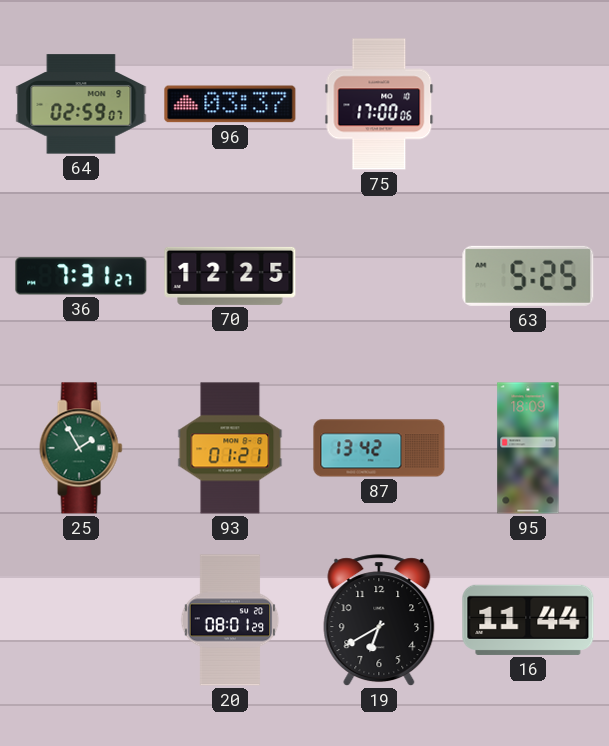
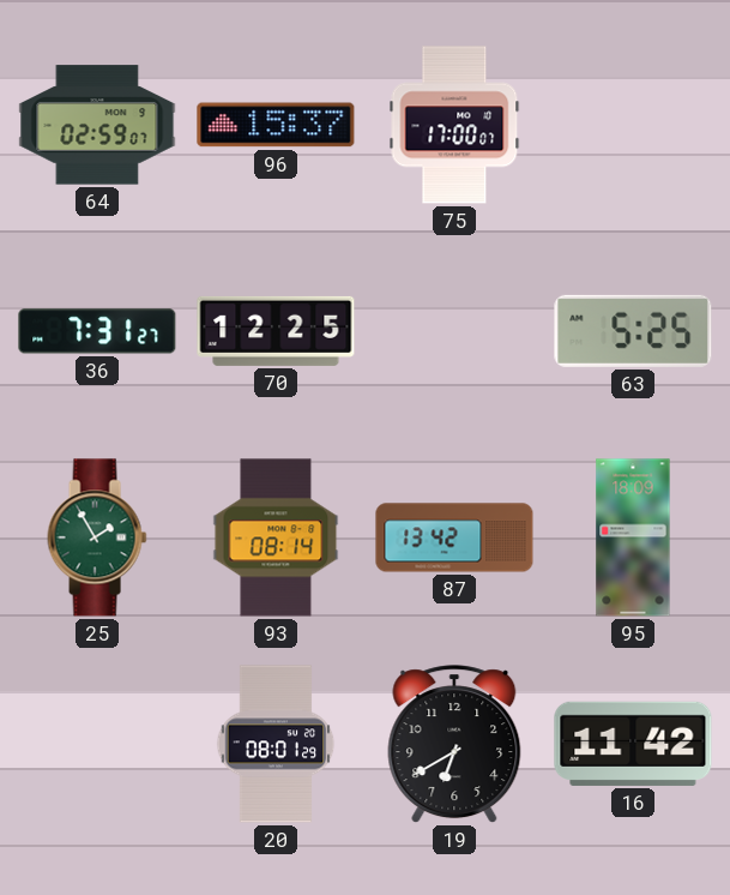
96: 03:37 -> 15:37 (276, 125)
75: 17:00:06 -> 17:00:07 (454, 125)
93: 01:21 -> 08:14 (276, 537)
16: 11:44 -> 11:42 (633, 744)
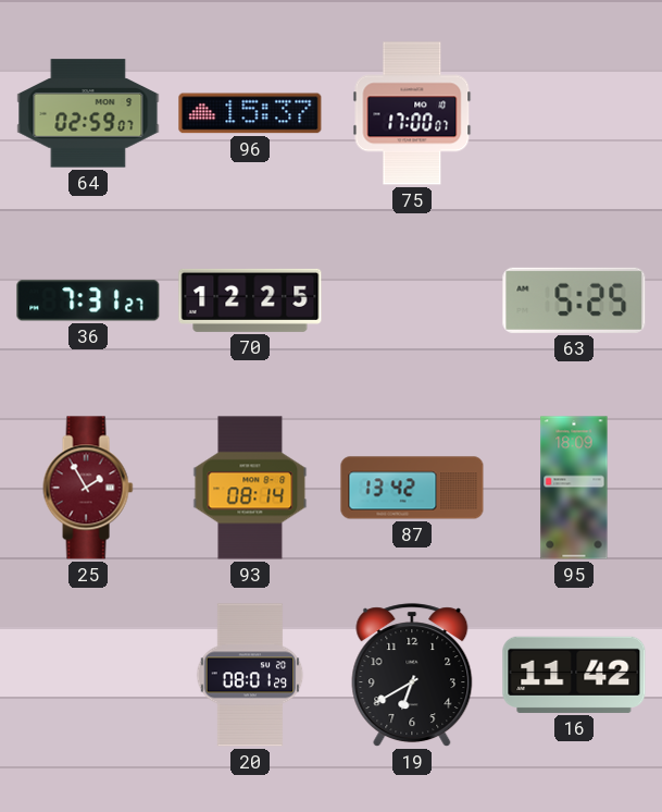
25 dial: green -> burgundy (88, 488)
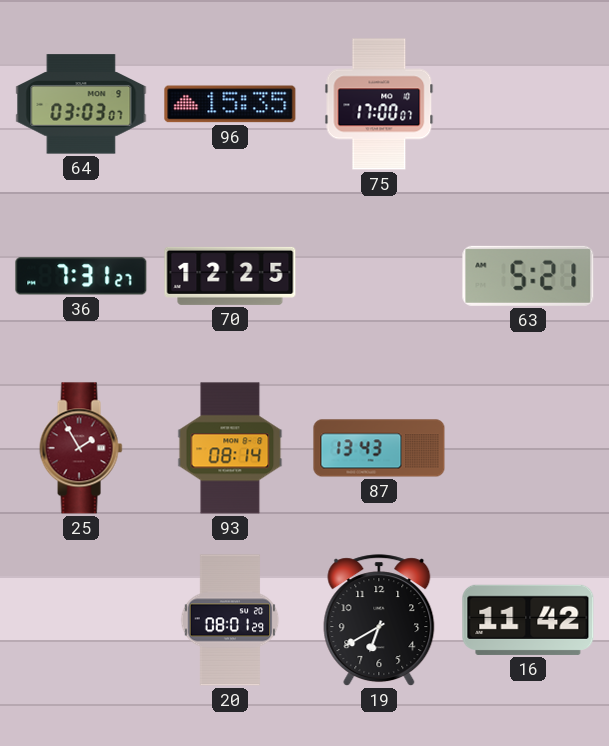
64: 02:59 -> 03:03 (81, 104)
96: 15:37 -> 15:35 (230, 104)
63: 5:25 -> 5:21 (528, 276)
87: 13:42 -> 13:43 (379, 448)
95: 18:09 -> none (574, 488)
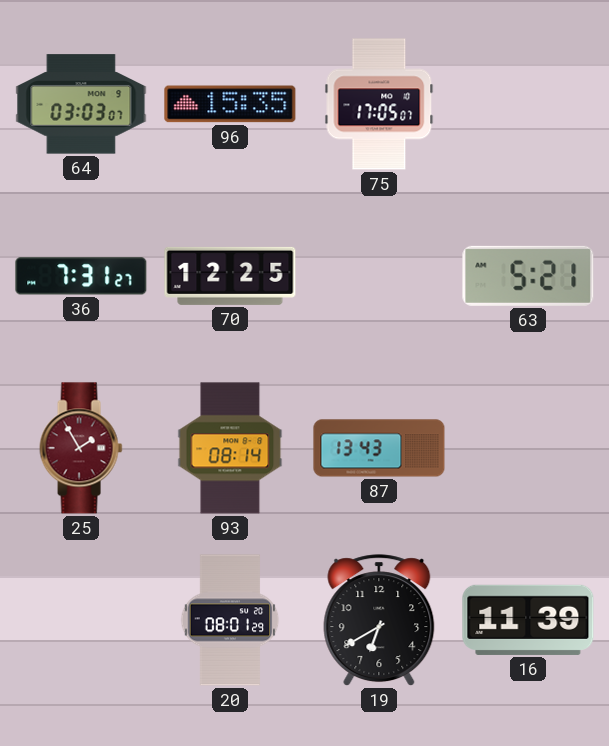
75: 17:00 -> 17:05 (379, 104)
16: 11:42 -> 11:39 (528, 620)
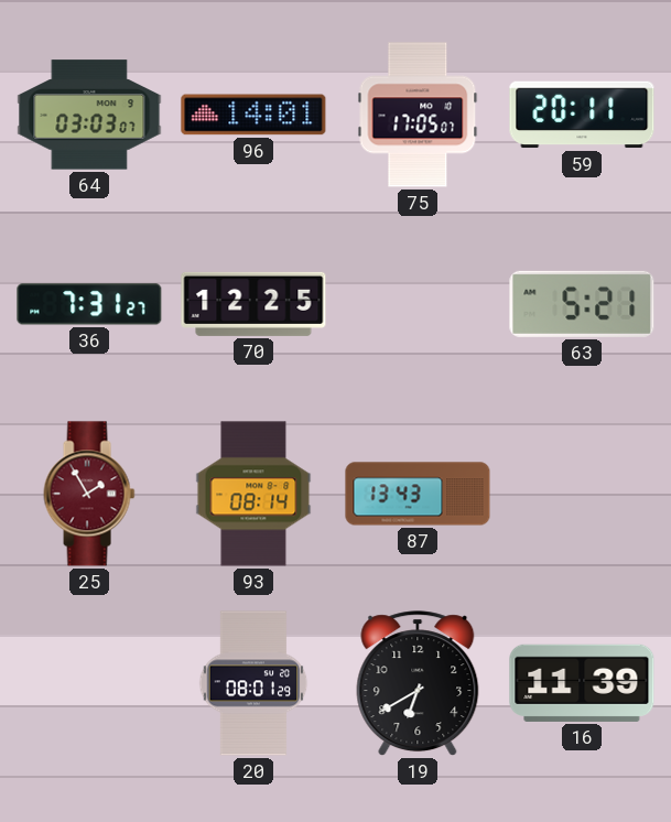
96: 15:35 -> 14:01 (253, 115)
59: none -> 20:11 (582, 115)
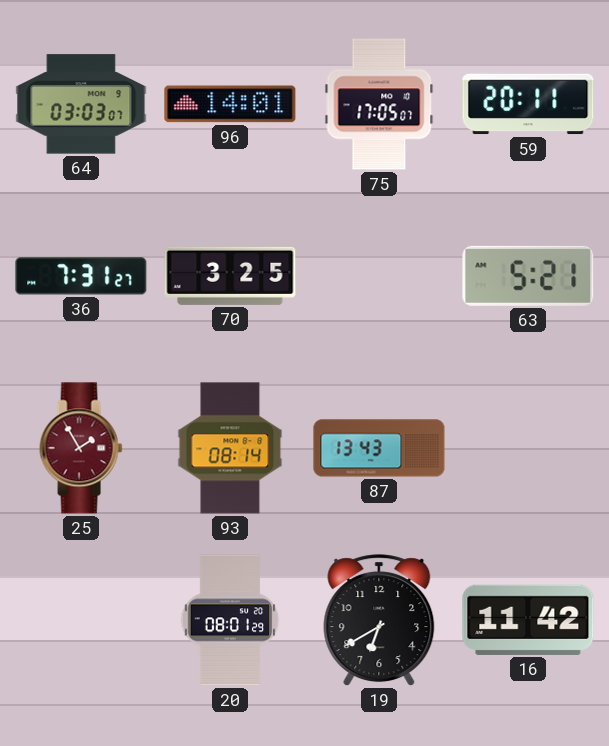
70: 12:25 -> 3:25 (230, 276)
16: 11:39 -> 11:42 (528, 620)
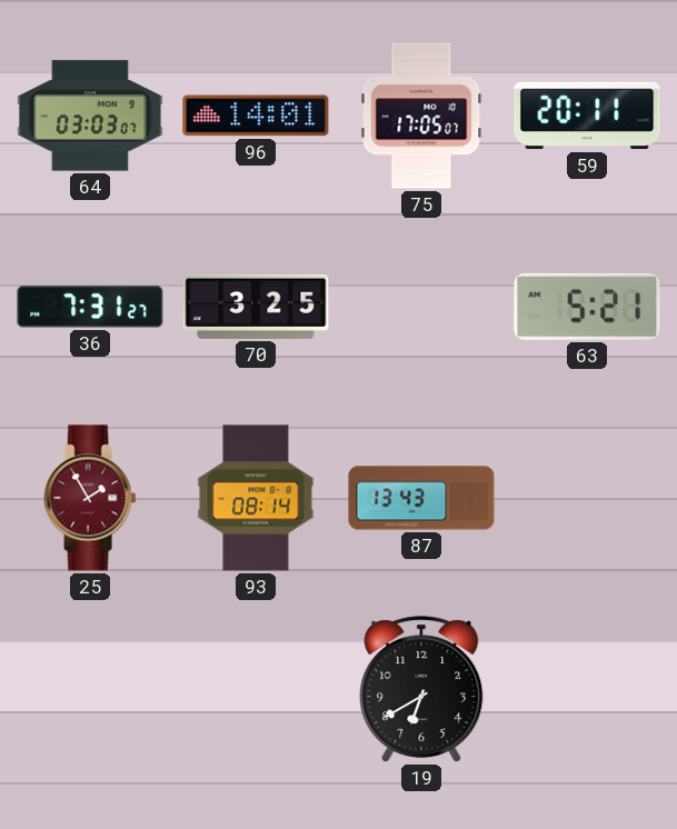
20: 08:01 -> none (230, 620)
16: 11:42 -> none (528, 620)
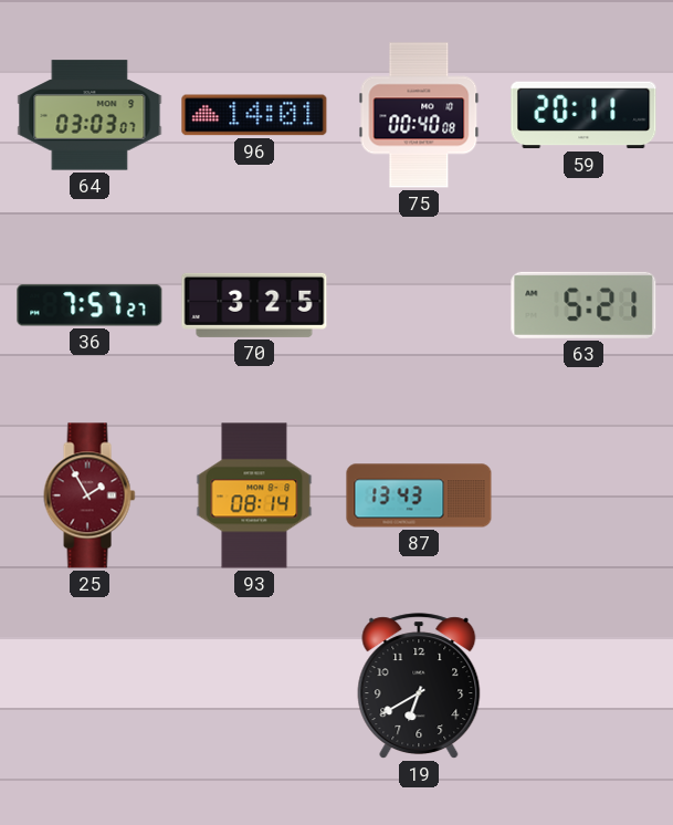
75: 17:05 -> 00:40 (419, 115)
36: 7:31 -> 7:57 (90, 305)
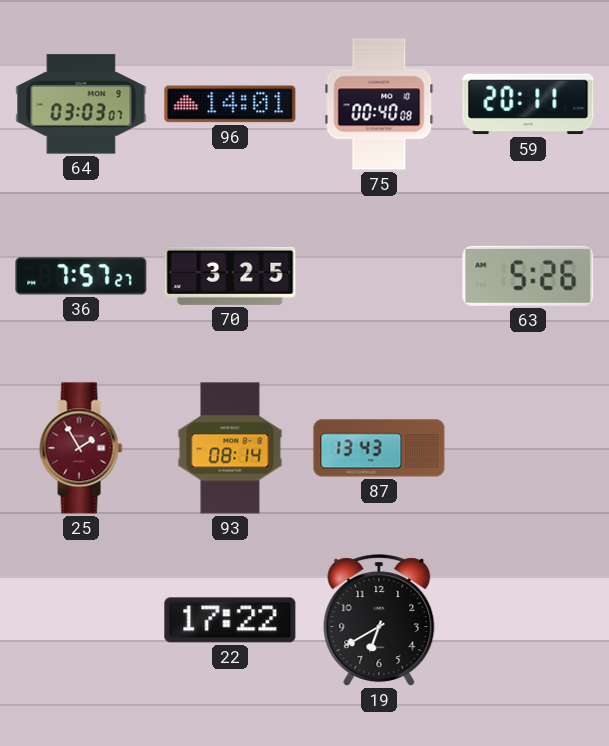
63: 5:21 -> 5:26 (528, 276)
22: none -> 17:22 (230, 620)
